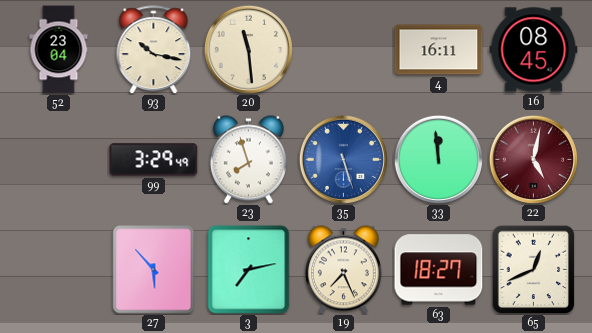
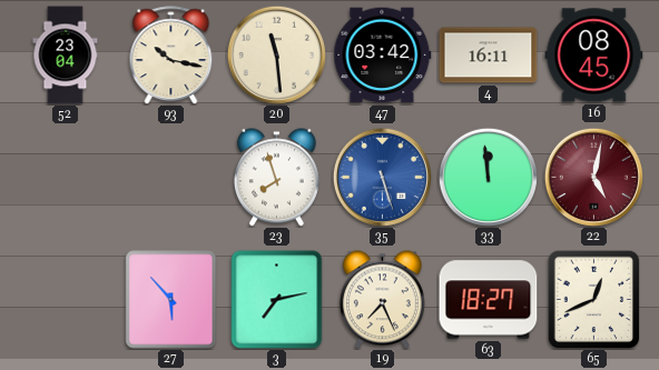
47: none -> 03:42 (383, 56)
99: 3:29 -> none (154, 160)
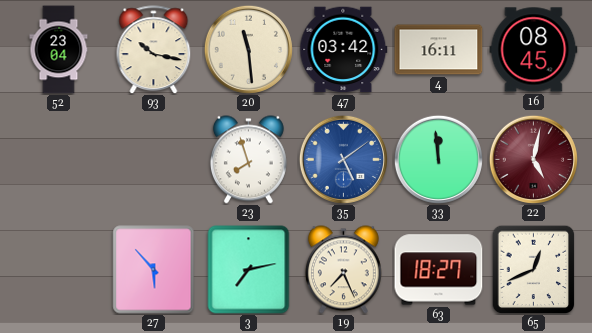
35: 5:27 -> 5:09 (343, 159)
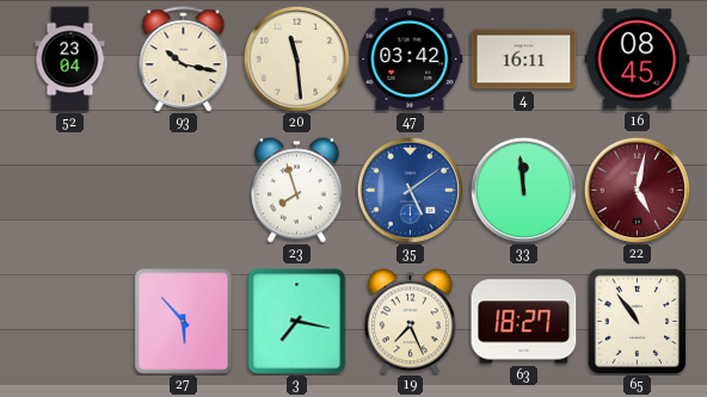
3: 7:13 -> 7:17 (297, 322)
65: 12:41 -> 10:54 (638, 321)
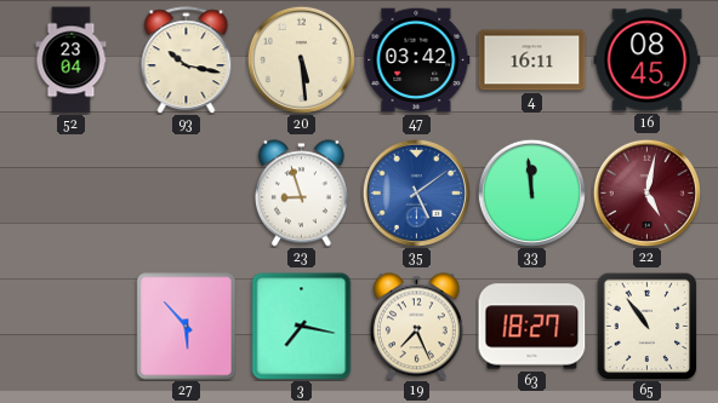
20: 11:29 -> 5:29 (301, 59)
23: 7:57 -> 8:57 (301, 194)
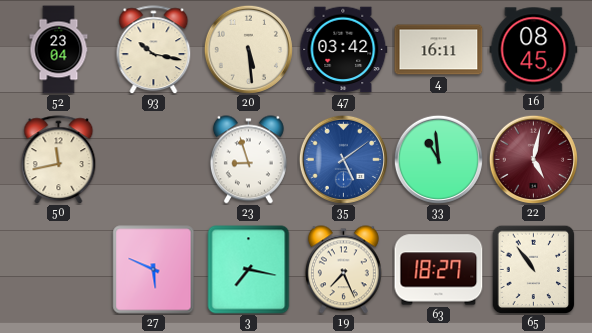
50: none -> 11:43 (59, 160)
33: 11:59 -> 10:59 (438, 159)
27: 5:53 -> 5:49 (154, 270)
